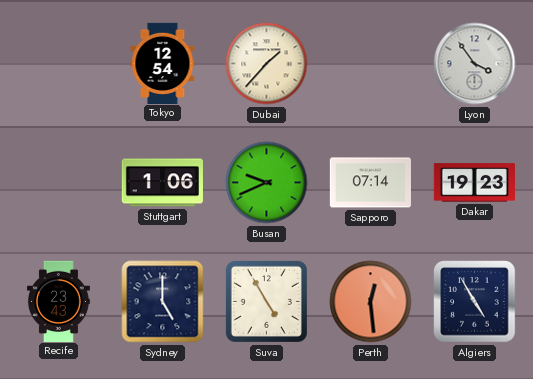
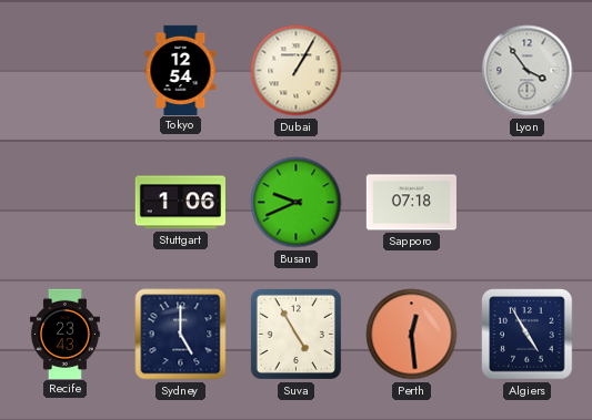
Dubai: 1:37 -> 1:05 (297, 71)
Sapporo: 07:14 -> 07:18 (411, 203)
Dakar: 19:23 -> none (474, 183)
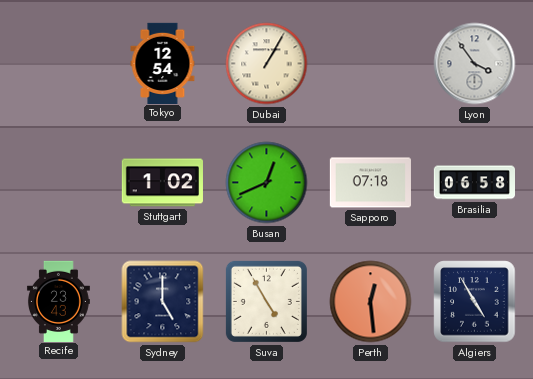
Stuttgart: 1:06 -> 1:02 (162, 183)
Busan: 9:41 -> 12:41 (267, 183)
Brasilia: none -> 06:58 (474, 183)
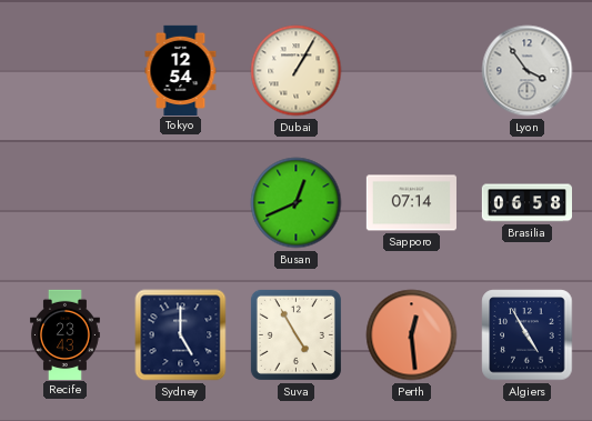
Stuttgart: 1:02 -> none (162, 183)
Sapporo: 07:18 -> 07:14 (411, 203)
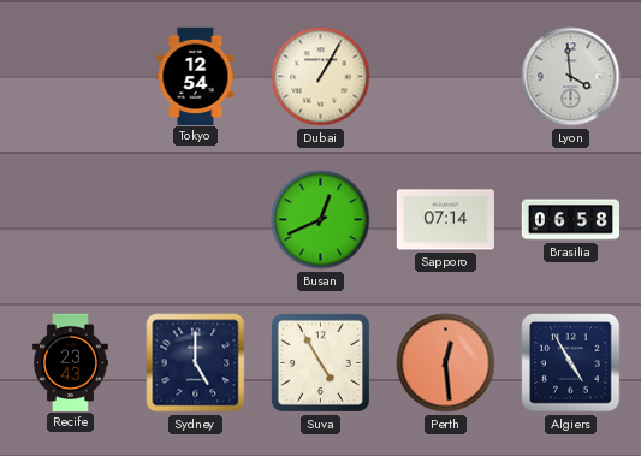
Lyon: 3:54 -> 3:59 (571, 77)
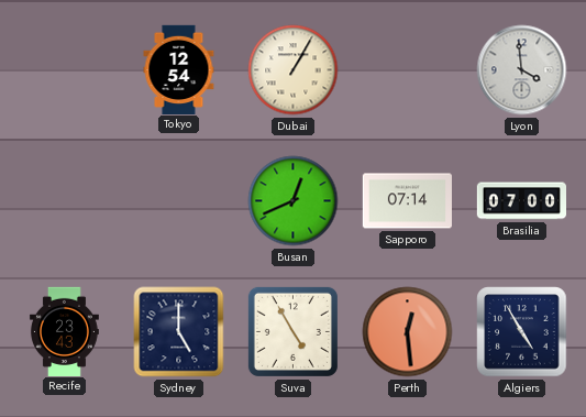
Brasilia: 06:58 -> 07:00 (521, 201)
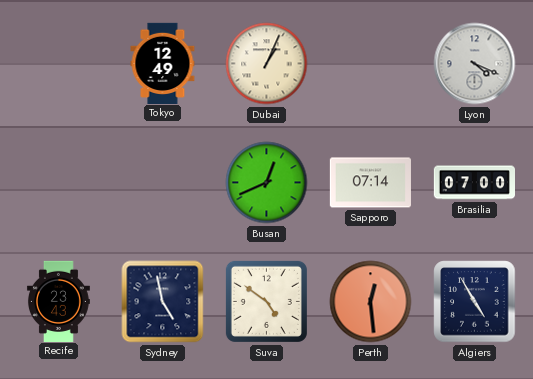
Tokyo: 12:54 -> 12:49 (163, 63)
Dubai: 1:05 -> 1:04 (267, 64)
Lyon: 3:59 -> 4:19 (475, 64)
Sydney: 5:00 -> 4:58 (163, 302)
Suva: 4:55 -> 4:51 (266, 301)
